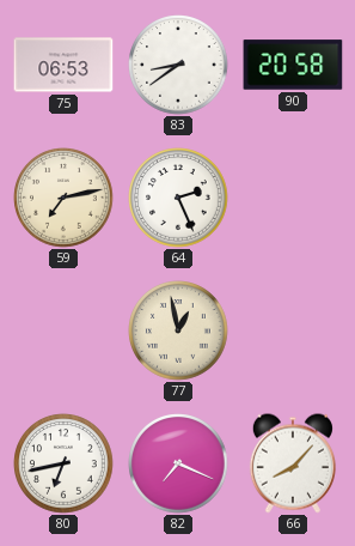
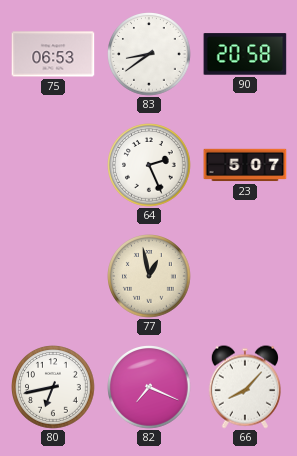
59: 7:13 -> none (63, 198)
23: none -> 5:07 (245, 165)
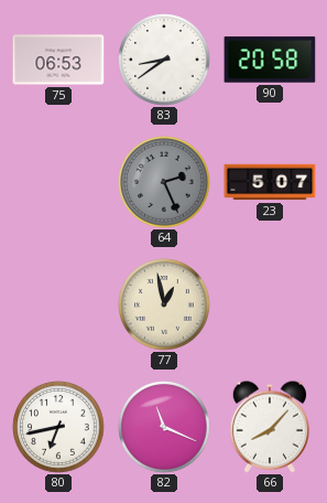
64 dial: white -> grey (164, 182)
82: 7:19 -> 11:19 (164, 427)
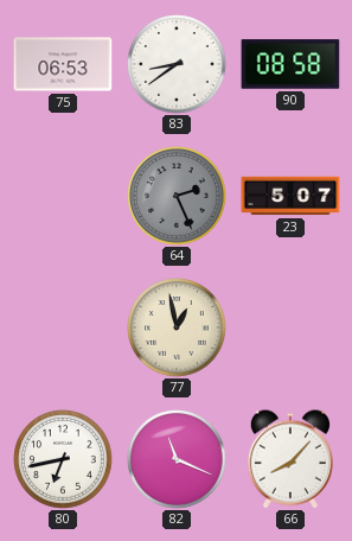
90: 20:58 -> 08:58 (290, 64)
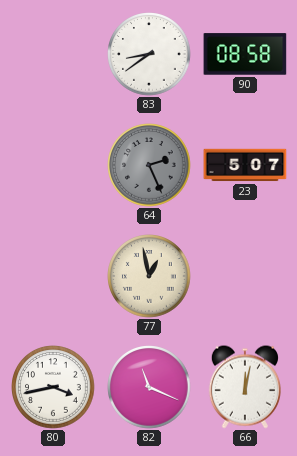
75: 06:53 -> none (63, 64)
80: 6:43 -> 3:43 (53, 387)
66: 8:07 -> 12:02 (245, 387)
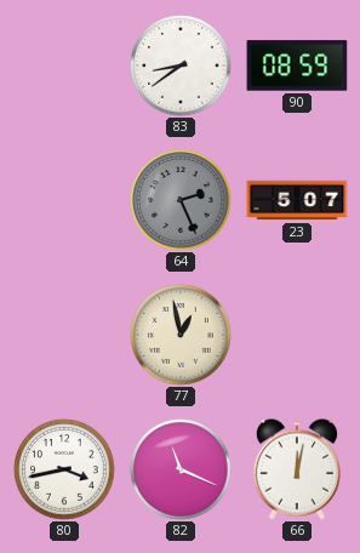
90: 08:58 -> 08:59 (297, 65)
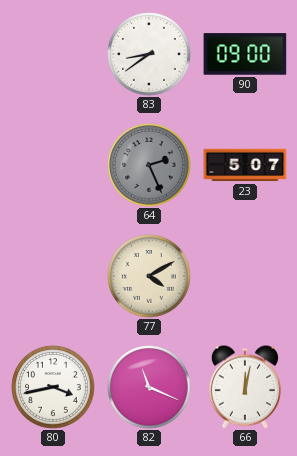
90: 08:59 -> 09:00 (245, 54)
77: 12:58 -> 4:10 (149, 276)
